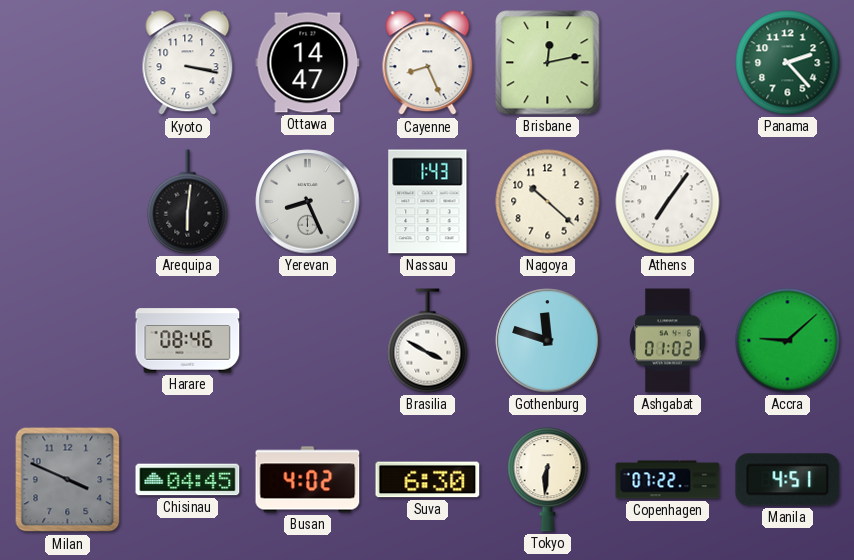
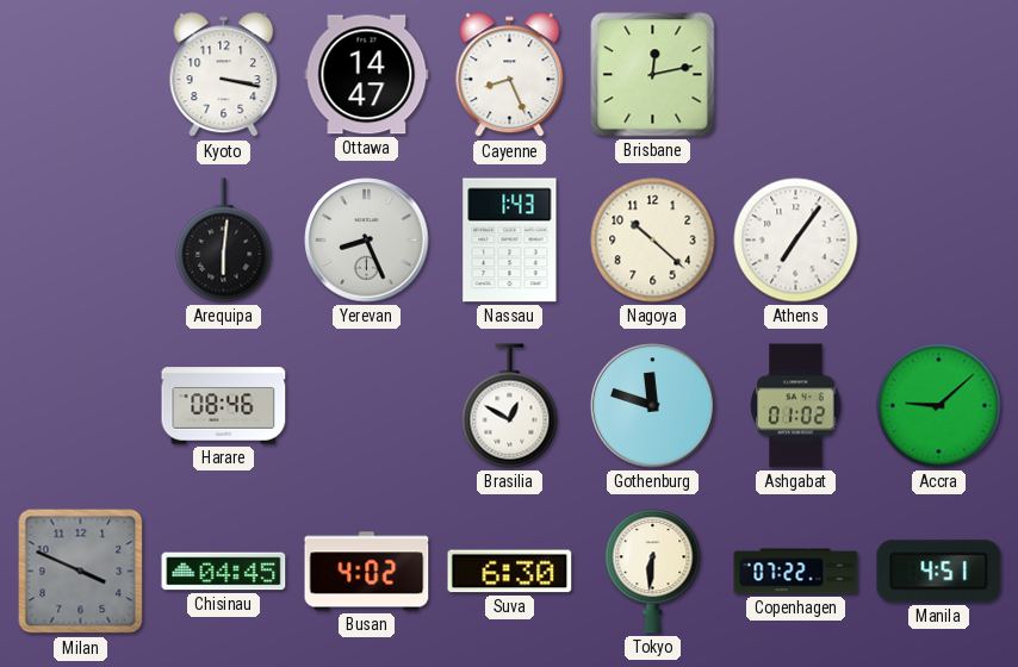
Panama: 2:23 -> none (788, 63)
Brasilia: 3:50 -> 12:50 (510, 406)
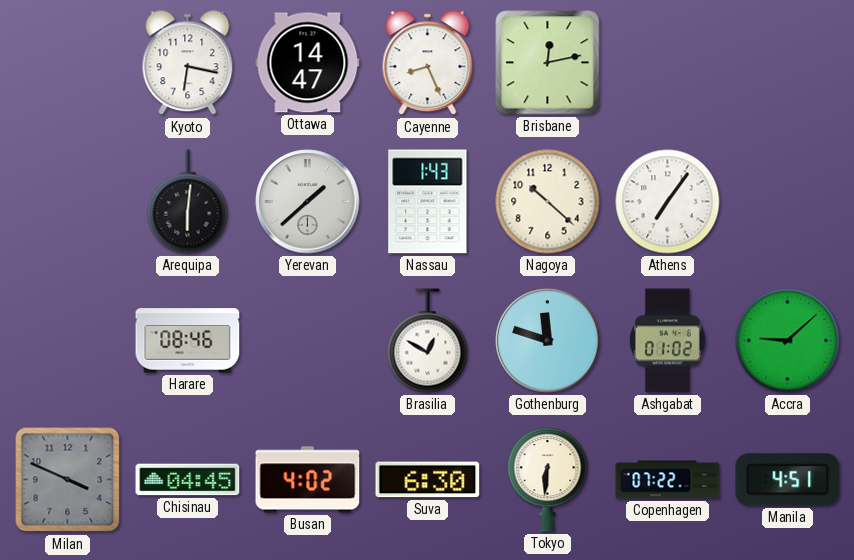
Kyoto: 3:17 -> 6:17 (188, 63)
Yerevan: 8:26 -> 1:38 (308, 202)
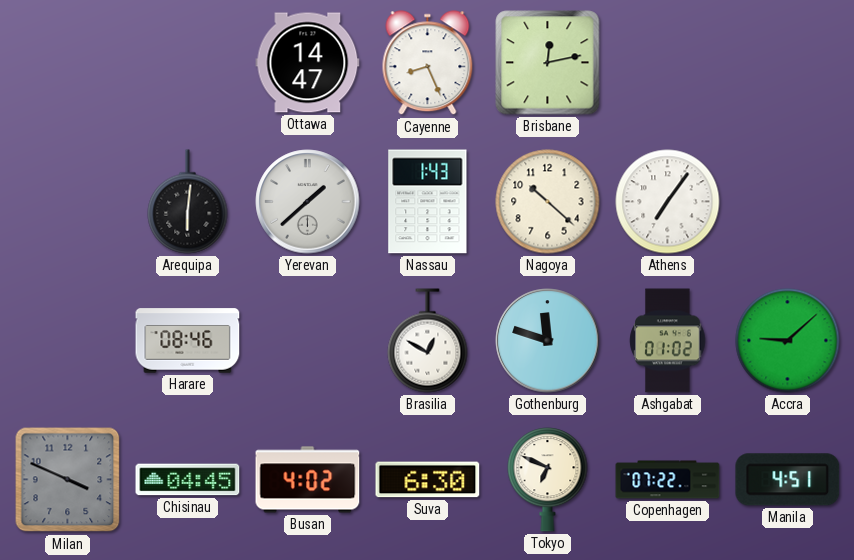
Kyoto: 6:17 -> none (188, 63)
Tokyo: 6:31 -> 6:49 (548, 480)
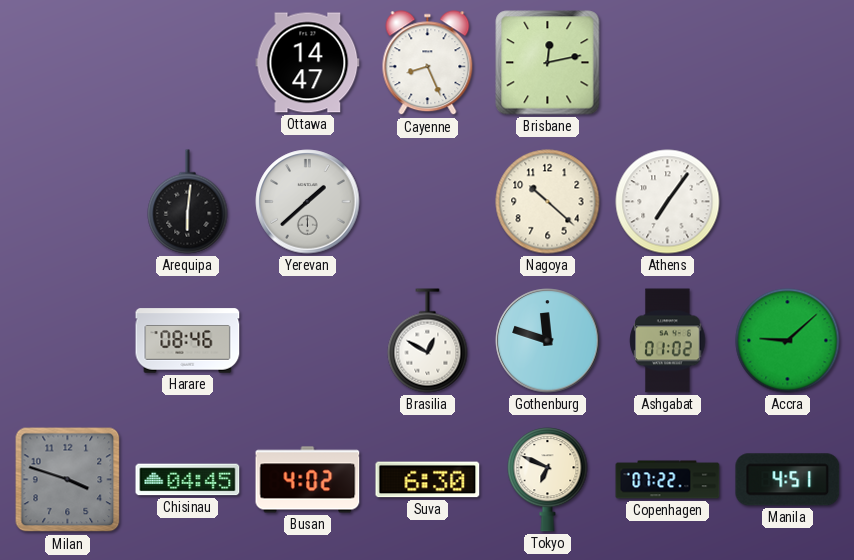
Nassau: 1:43 -> none (428, 202)
Milan: 3:49 -> 3:48 (68, 480)
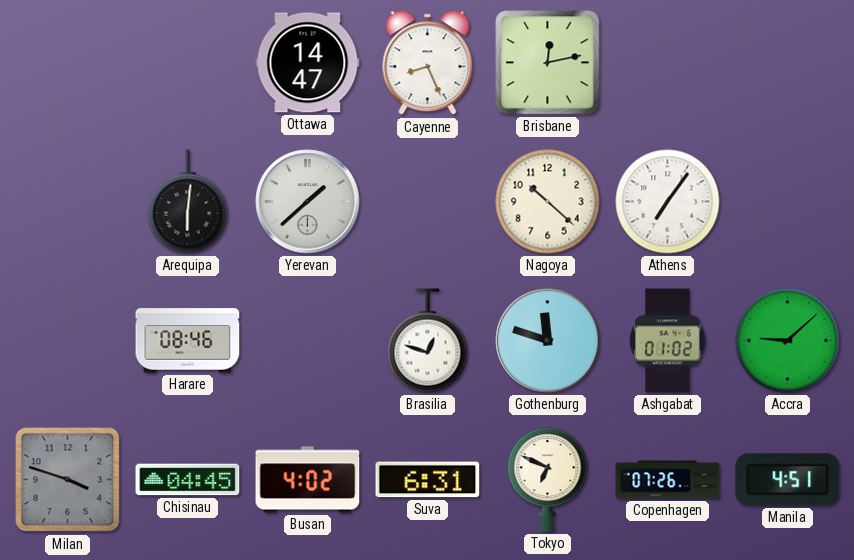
Brasilia: 12:50 -> 12:48 (428, 341)
Suva: 6:30 -> 6:31 (428, 480)
Copenhagen: 07:22 -> 07:26 (668, 480)
